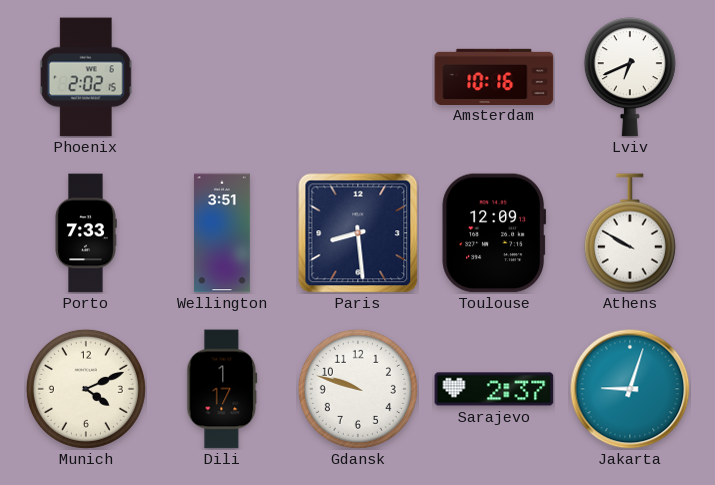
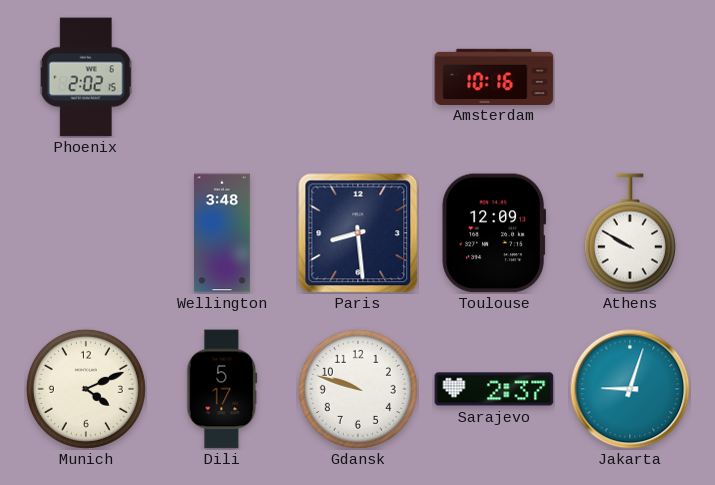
Lviv: 6:41 -> none (630, 77)
Porto: 7:33 -> none (86, 233)
Wellington: 3:51 -> 3:48 (222, 233)
Dili: 1:17 -> 5:17 (222, 389)
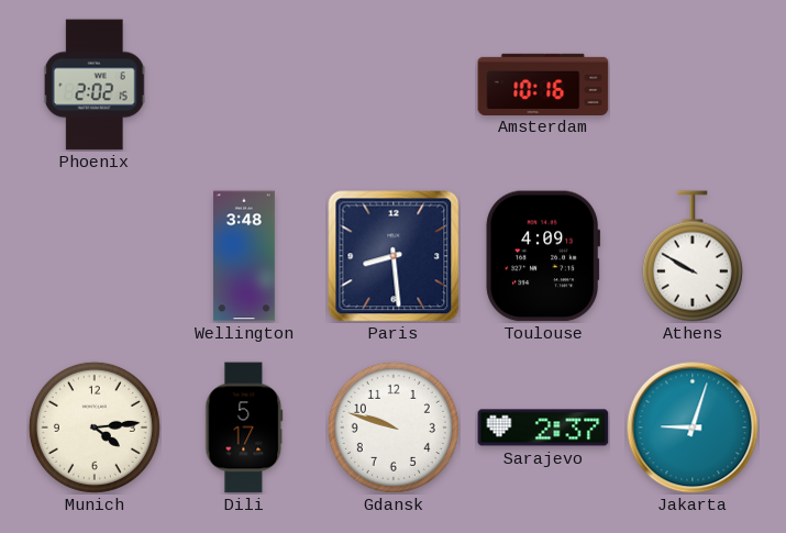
Toulouse: 12:09 -> 4:09 (543, 256)
Munich: 4:11 -> 4:14 (95, 427)
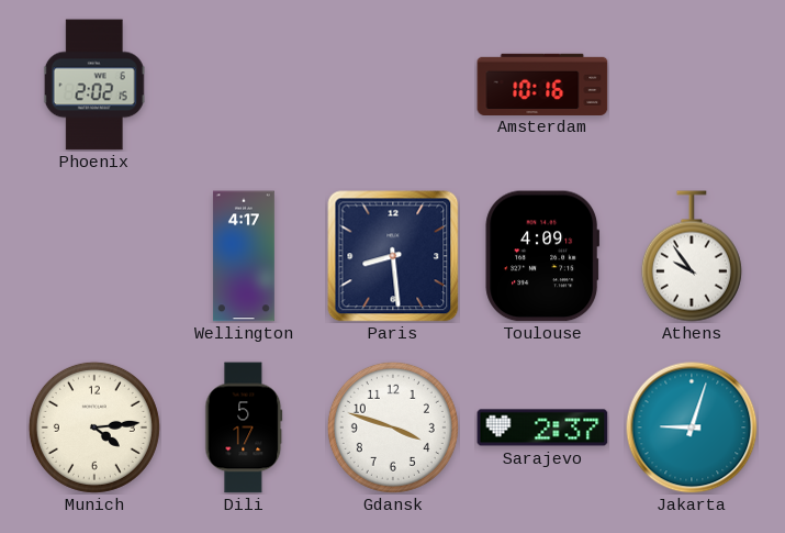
Wellington: 3:48 -> 4:17 (244, 256)
Athens: 9:50 -> 9:54 (692, 256)
Gdansk: 9:48 -> 3:48 (393, 427)
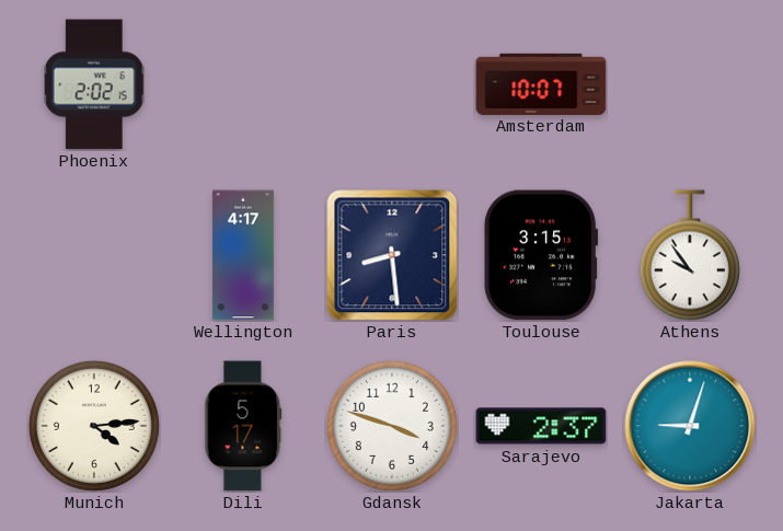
Amsterdam: 10:16 -> 10:07 (541, 83)
Toulouse: 4:09 -> 3:15 (541, 255)
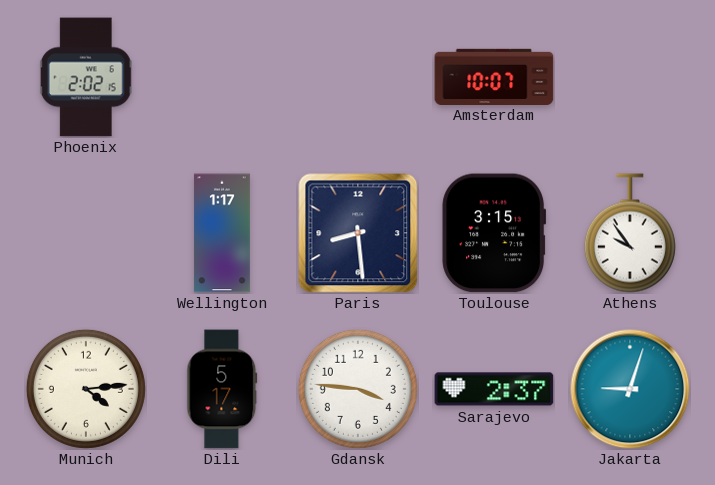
Wellington: 4:17 -> 1:17 (222, 233)
Gdansk: 3:48 -> 3:46 (358, 389)
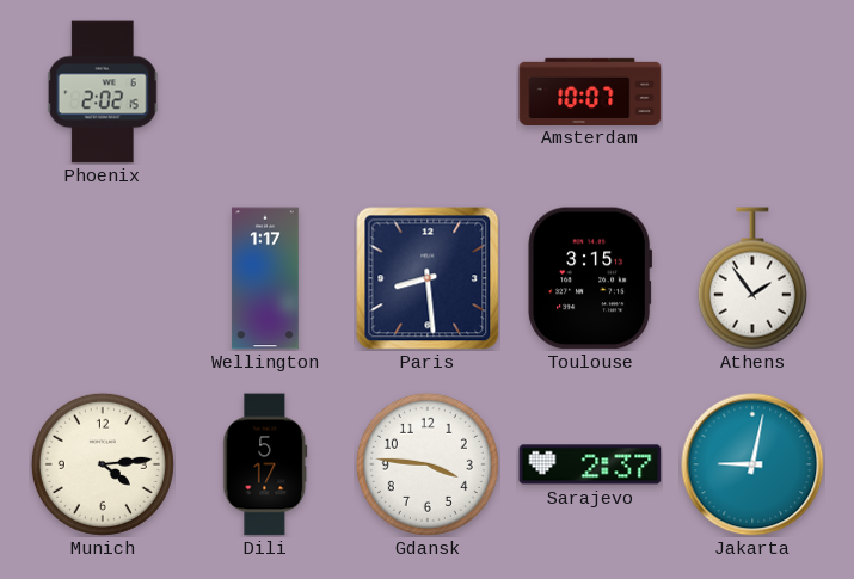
Athens: 9:54 -> 1:54 (752, 278)
Jakarta: 9:03 -> 9:02 (752, 464)
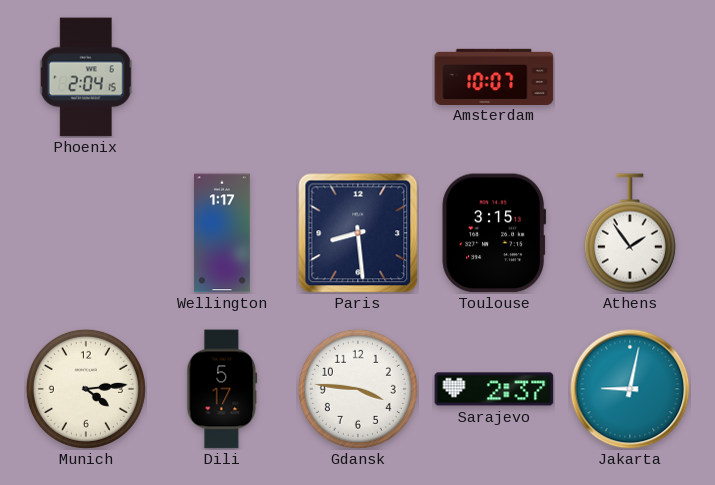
Phoenix: 2:02 -> 2:04 (86, 77)
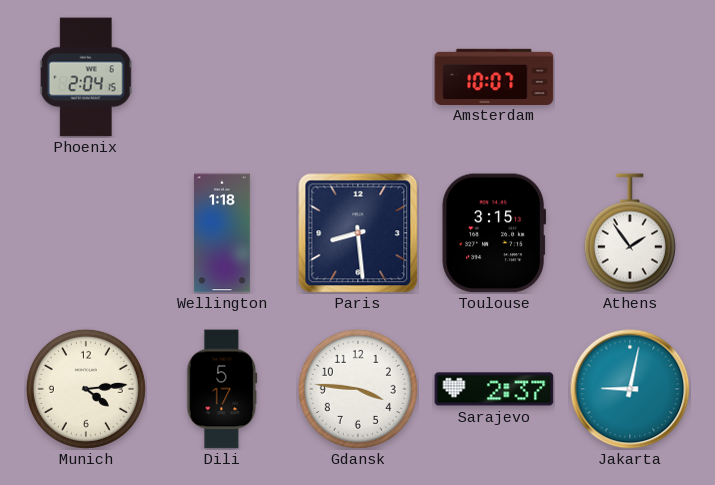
Wellington: 1:17 -> 1:18 (222, 233)
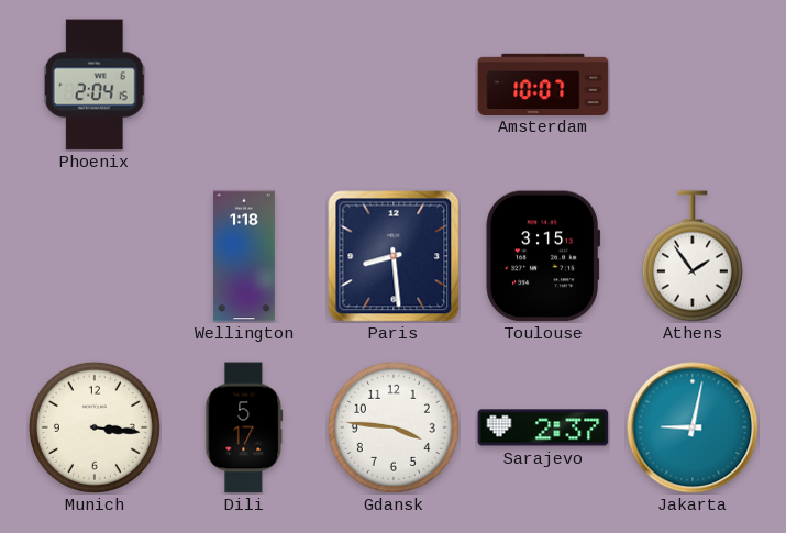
Munich: 4:14 -> 3:16 (95, 427)
